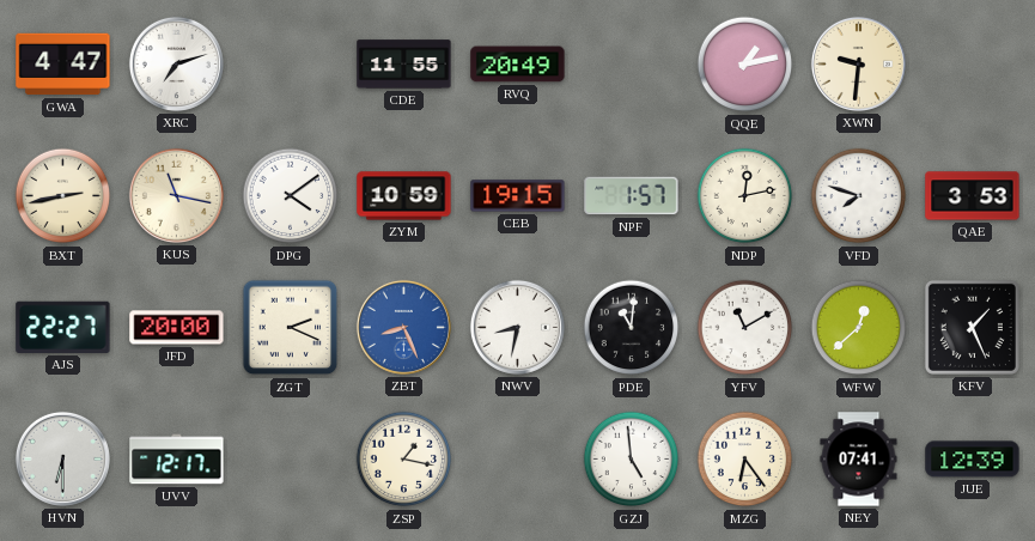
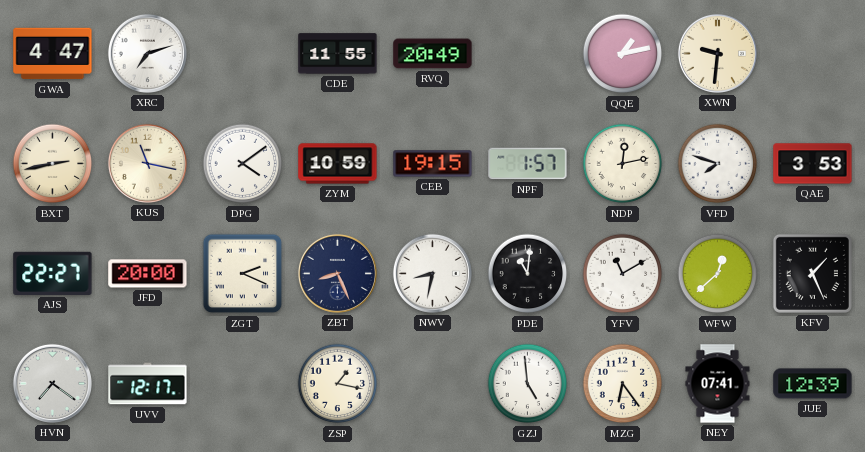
ZBT dial: blue -> navy (337, 273)
HVN: 6:30 -> 7:21 (52, 383)
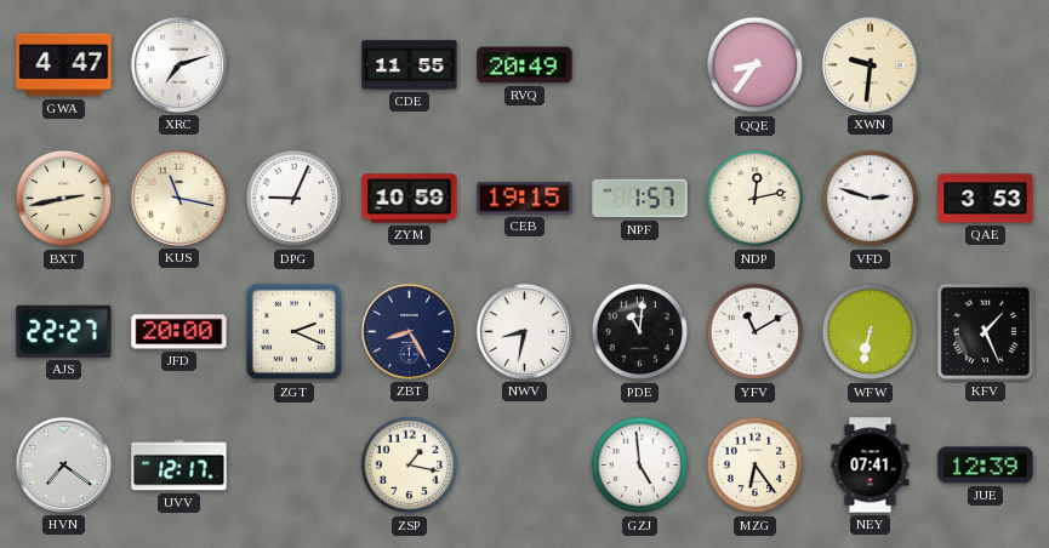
QQE: 1:13 -> 8:36 (756, 65)
DPG: 4:09 -> 9:04 (295, 199)
VFD: 7:48 -> 2:48 (871, 199)
ZBT: 8:26 -> 8:25 (409, 331)
WFW: 12:38 -> 6:32 (871, 332)
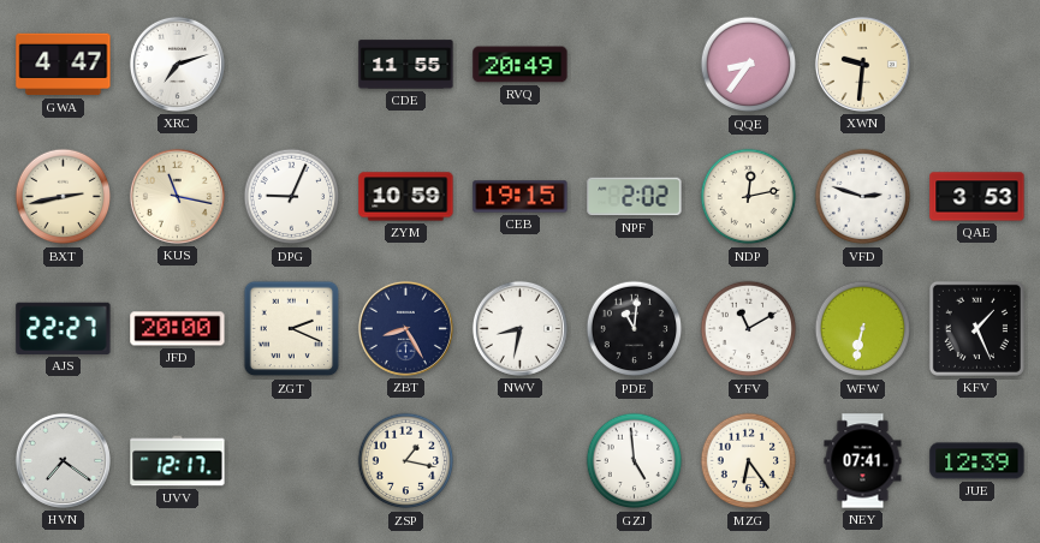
NPF: 1:57 -> 2:02 (635, 197)
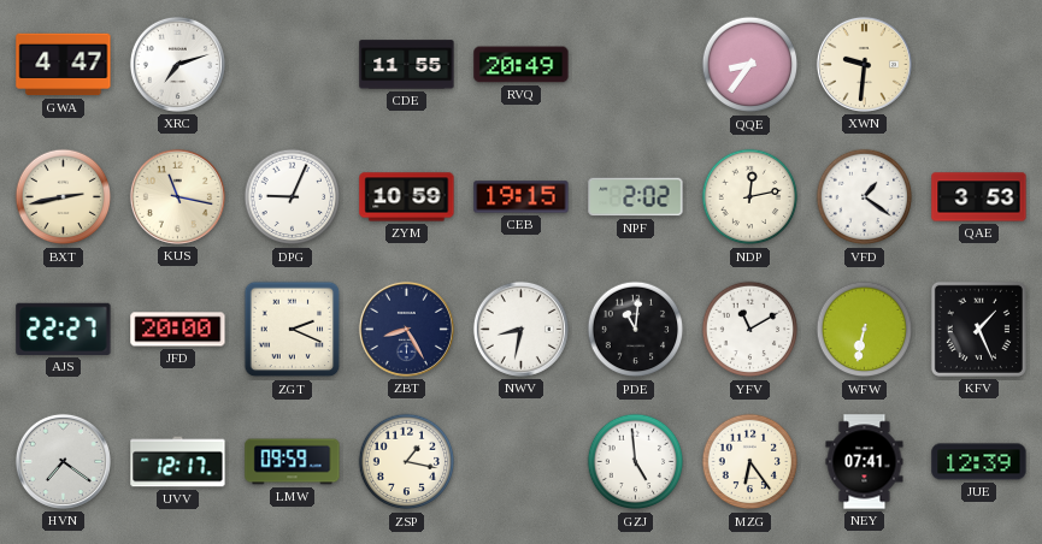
VFD: 2:48 -> 1:21 (865, 197)
LMW: none -> 09:59 (293, 462)
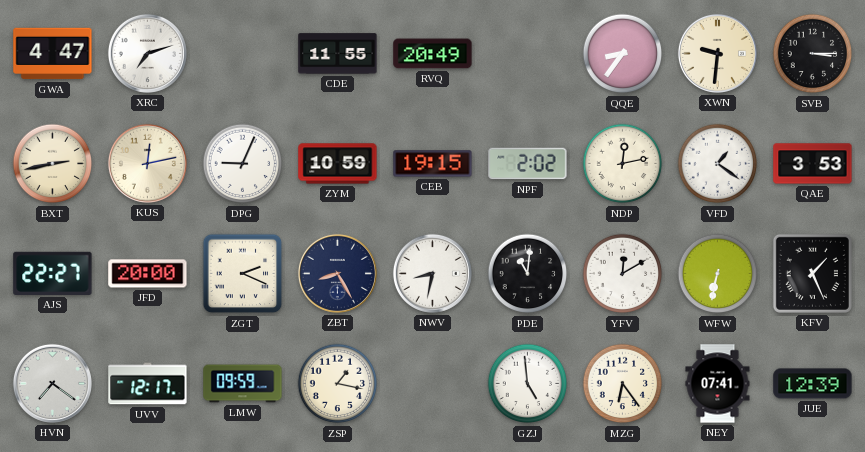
SVB: none -> 3:15 (813, 54)
KUS: 11:17 -> 12:13 (147, 163)
YFV: 11:10 -> 12:10 (623, 274)
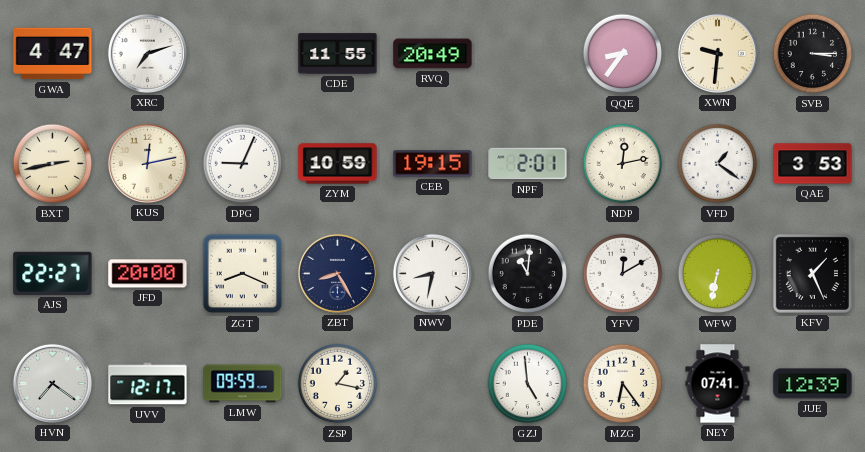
NPF: 2:02 -> 2:01 (528, 164)
ZGT: 2:19 -> 8:19 (243, 274)
